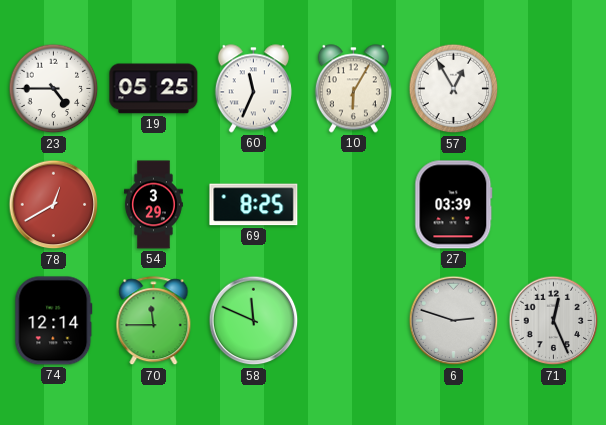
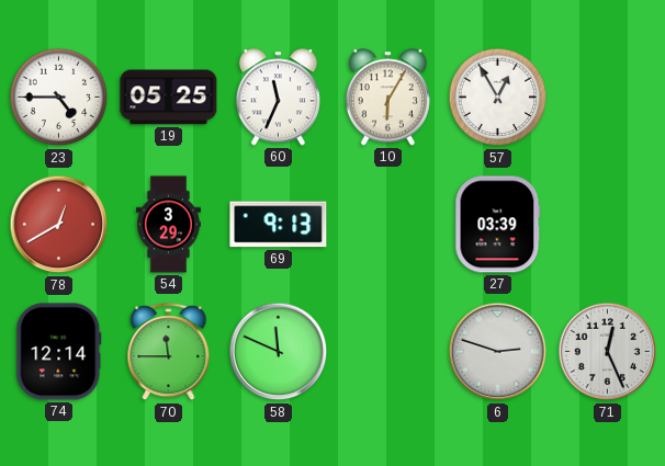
69: 8:25 -> 9:13 (279, 225)
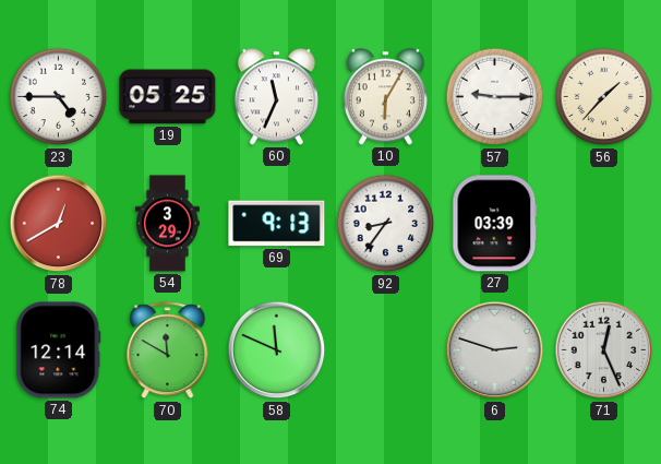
57: 12:55 -> 9:15 (495, 97)
56: none -> 1:37 (604, 97)
92: none -> 8:36 (386, 224)
70: 11:45 -> 11:50 (168, 350)
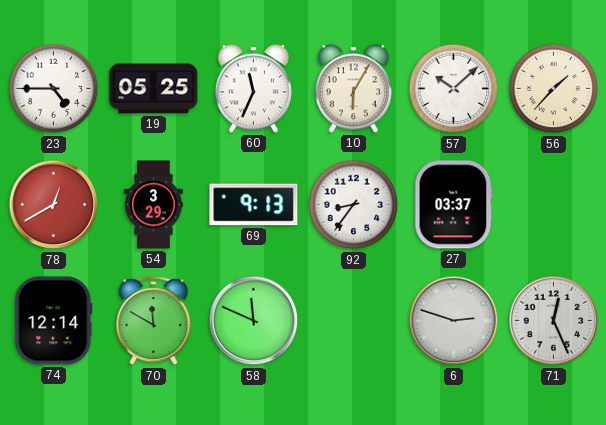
57: 9:15 -> 10:08 (454, 89)
27: 03:39 -> 03:37 (454, 205)
